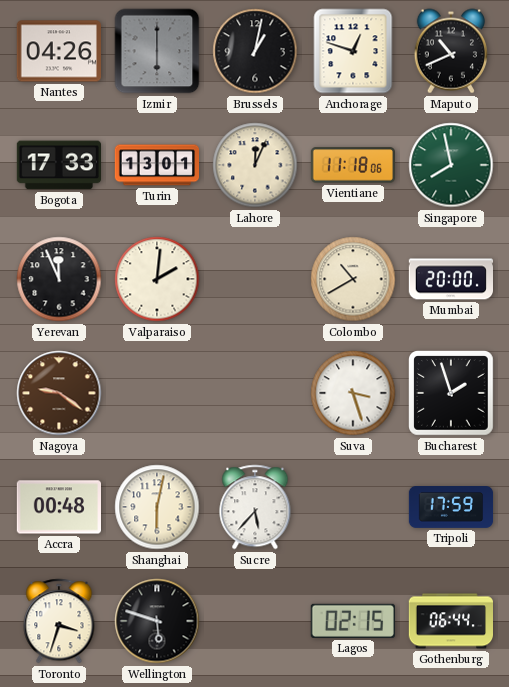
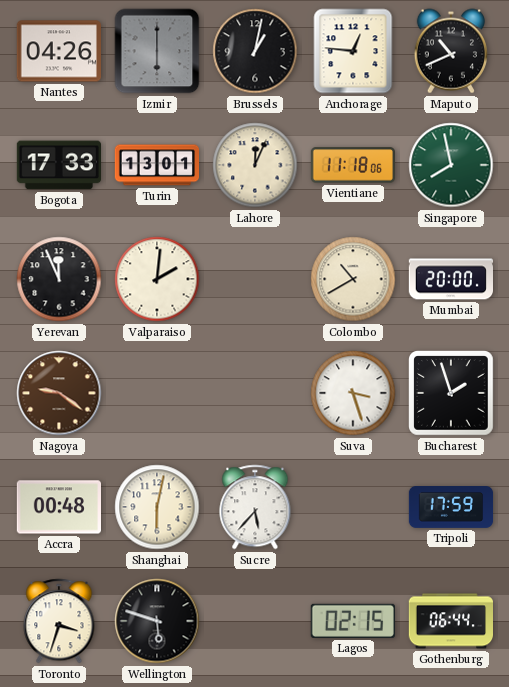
Anchorage: 12:48 -> 12:46 (353, 51)
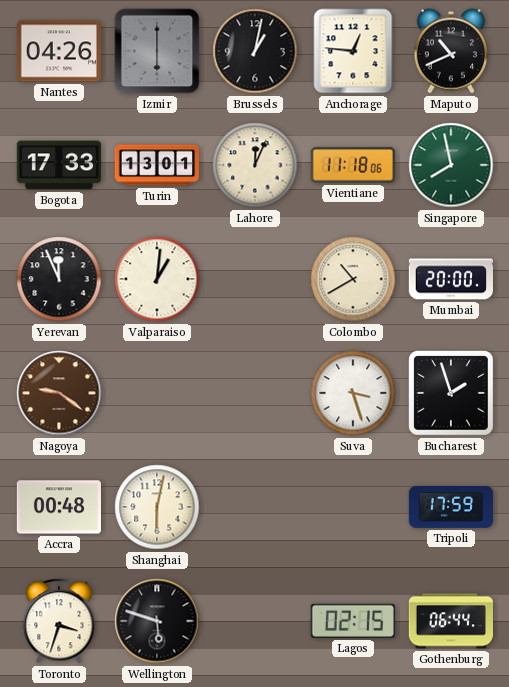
Valparaiso: 2:01 -> 1:01 (157, 279)
Sucre: 5:37 -> none (255, 507)
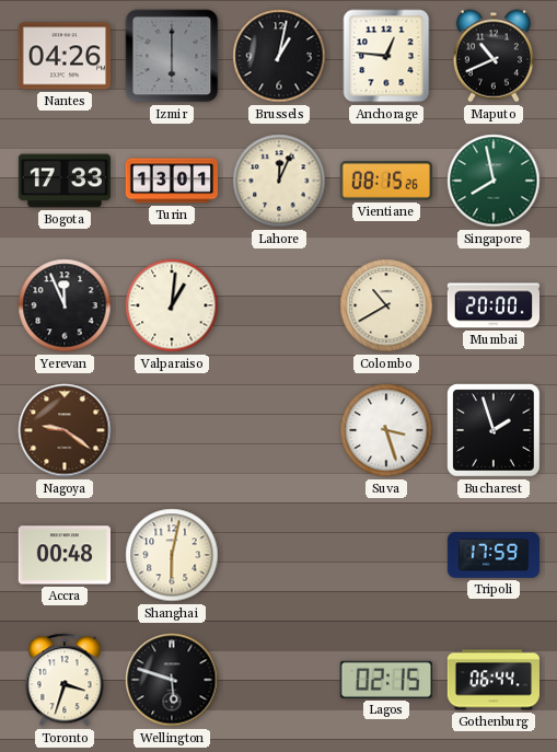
Vientiane: 11:18 -> 08:15 (385, 181)
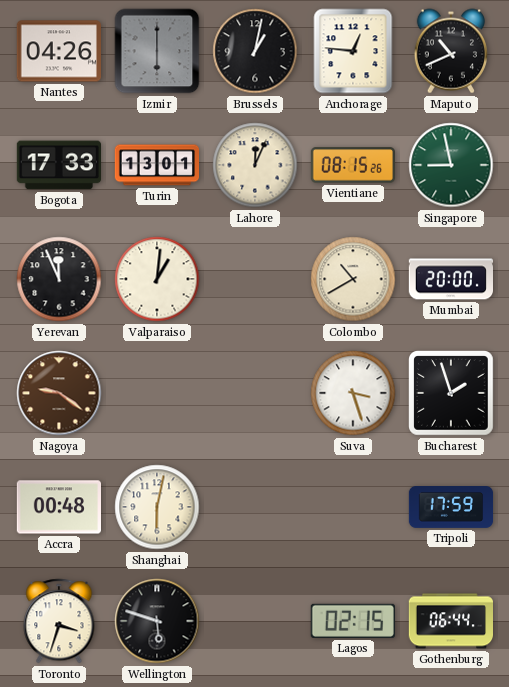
Singapore: 7:58 -> 8:58 (451, 165)
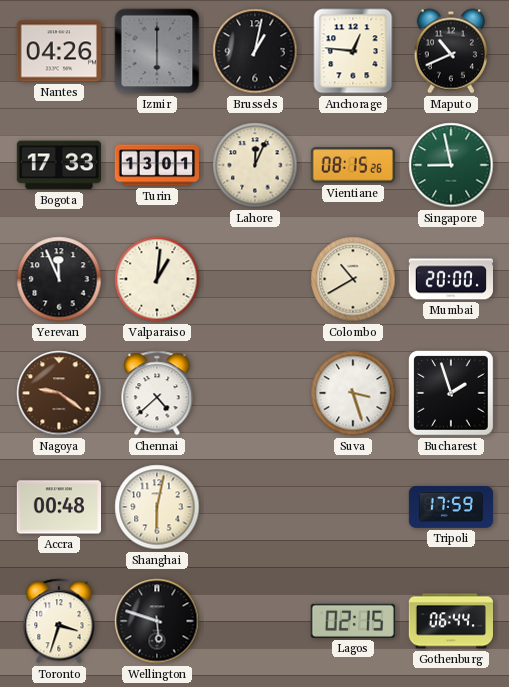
Chennai: none -> 4:38 (157, 393)
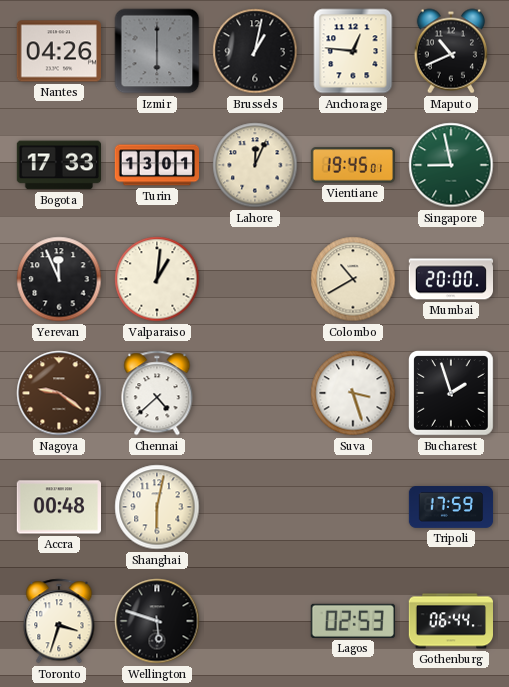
Vientiane: 08:15 -> 19:45 (352, 165)
Lagos: 02:15 -> 02:53 (353, 621)
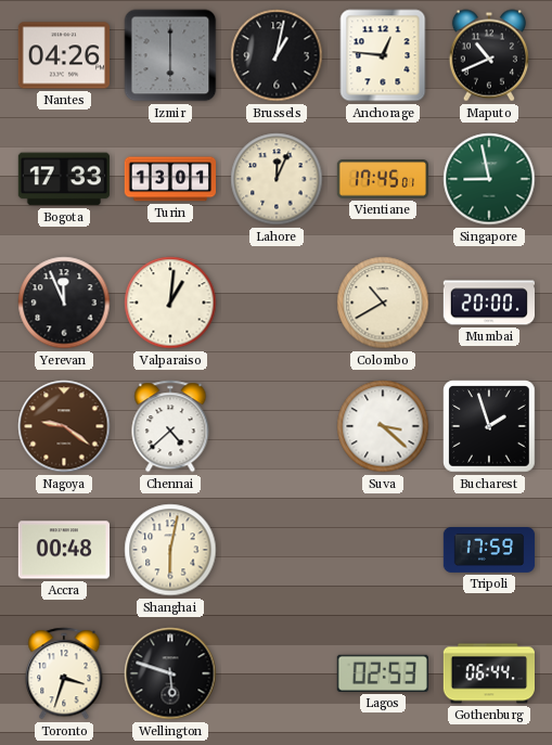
Vientiane: 19:45 -> 17:45 (382, 179)
Suva: 3:27 -> 3:22 (383, 426)
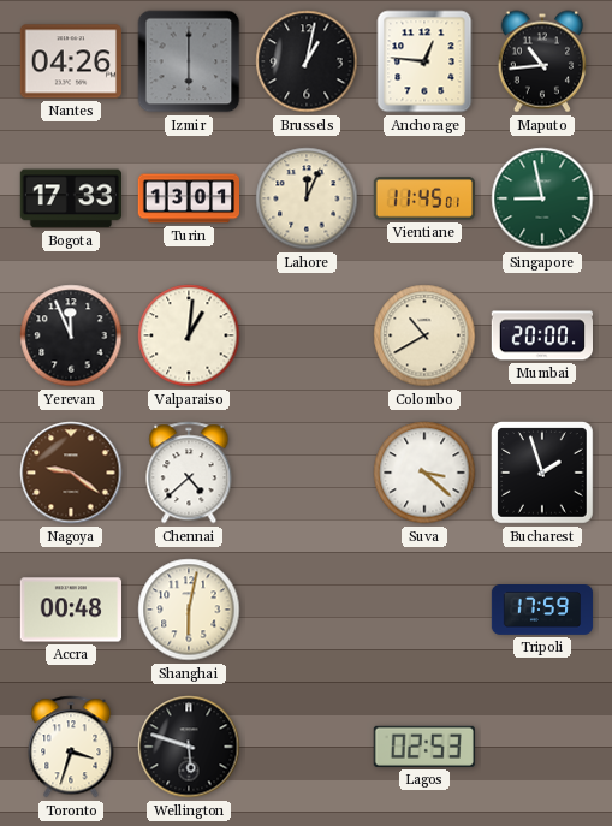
Maputo: 10:41 -> 10:44 (542, 61)
Vientiane: 17:45 -> 11:45 (423, 198)
Gothenburg: 06:44 -> none (488, 673)
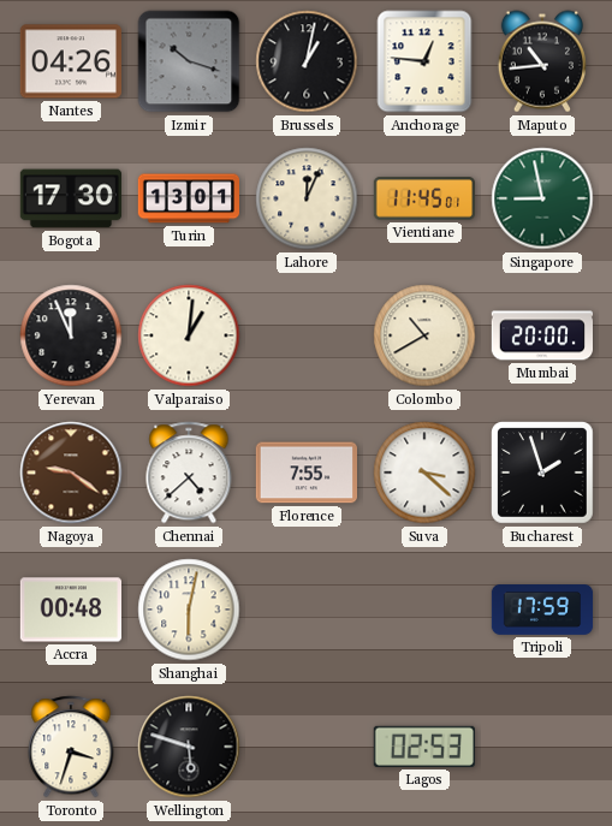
Izmir: 6:00 -> 10:18 (189, 61)
Bogota: 17:33 -> 17:30 (70, 198)
Florence: none -> 7:55 (305, 473)
